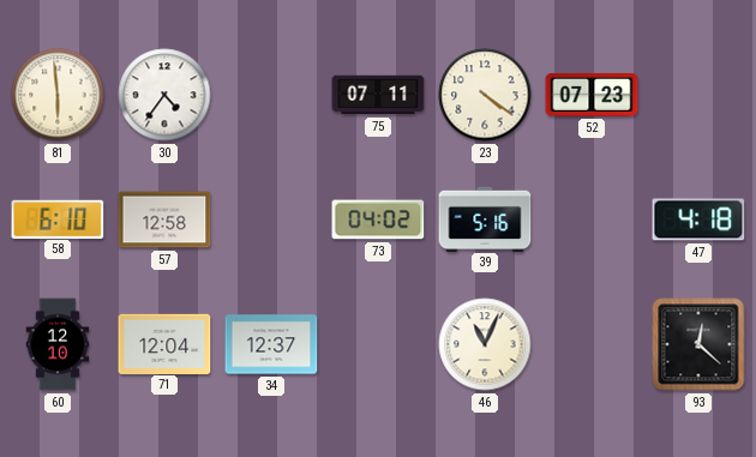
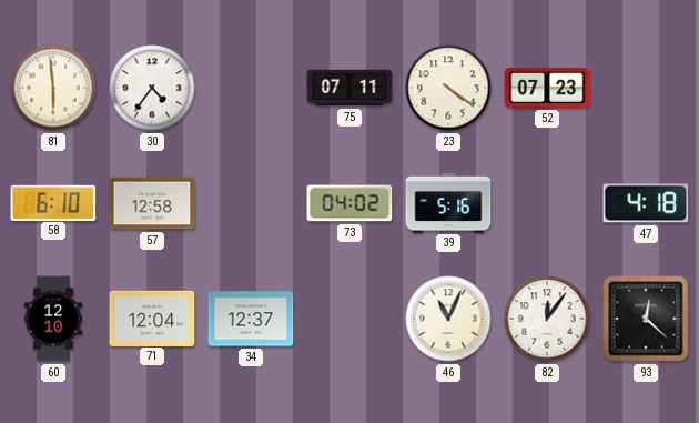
82: none -> 12:06 (547, 319)
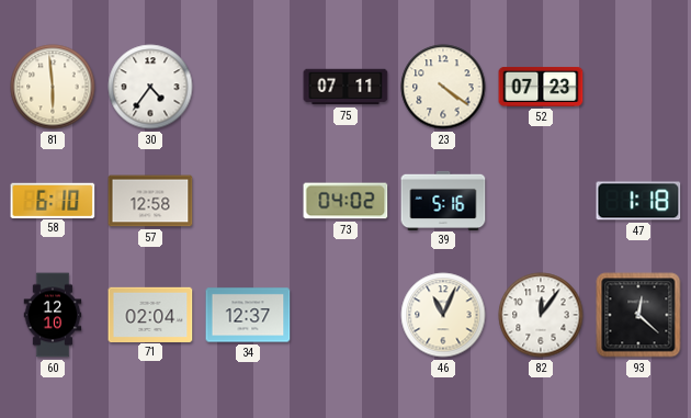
47: 4:18 -> 1:18 (638, 201)
71: 12:04 -> 02:04 (150, 314)
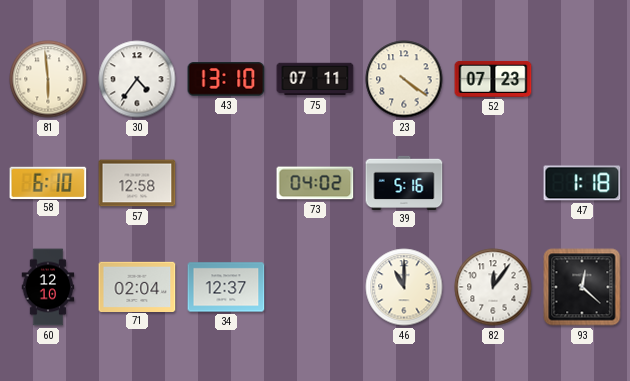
43: none -> 13:10 (226, 79)
46: 11:04 -> 11:00 (404, 287)
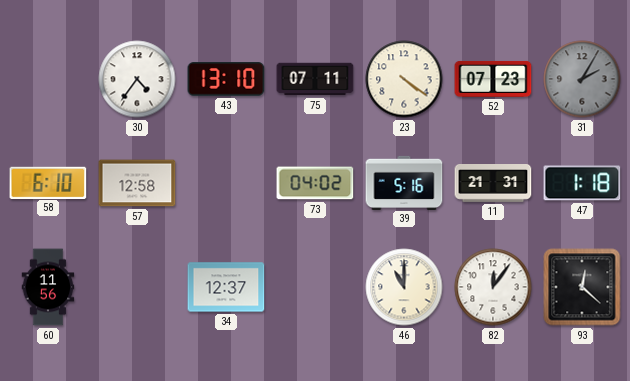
81: 5:59 -> none (48, 79)
31: none -> 2:05 (582, 79)
11: none -> 21:31 (493, 184)
60: 12:10 -> 11:56 (48, 287)
71: 02:04 -> none (137, 286)
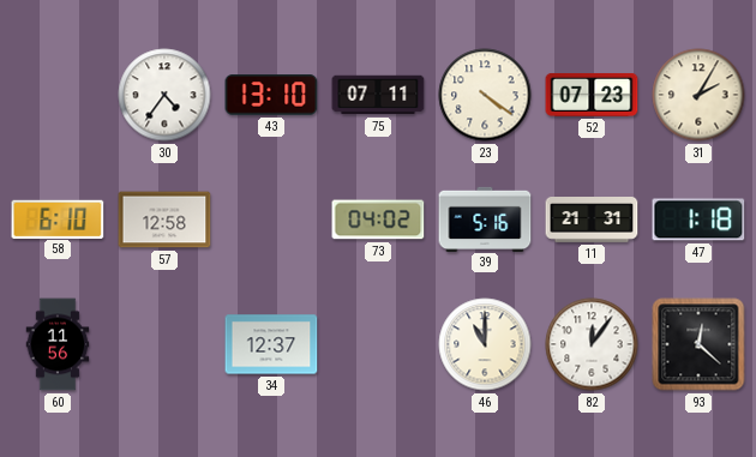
31 dial: grey -> cream (698, 95)
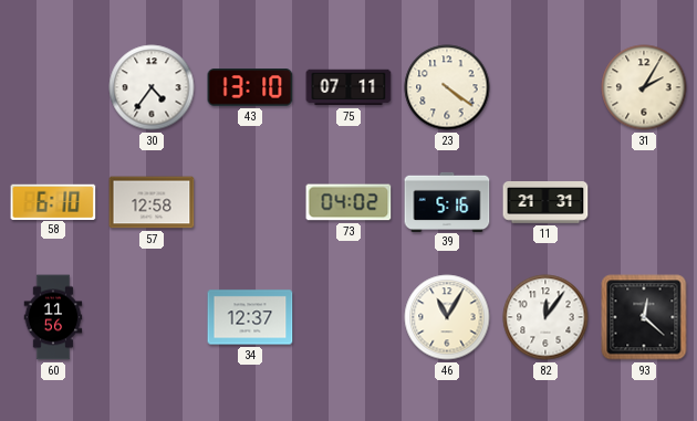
52: 07:23 -> none (592, 95)
47: 1:18 -> none (698, 220)
46: 11:00 -> 11:05 (447, 317)
